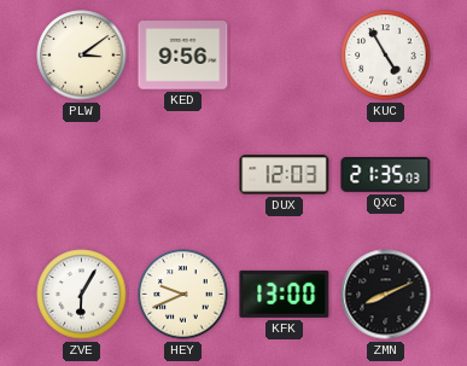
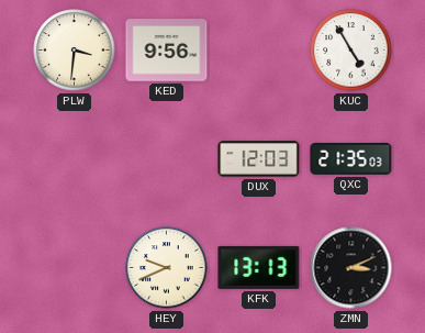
PLW: 3:09 -> 3:31 (75, 51)
ZVE: 6:05 -> none (82, 295)
KFK: 13:00 -> 13:13 (259, 267)
ZMN: 8:11 -> 3:11 (351, 268)
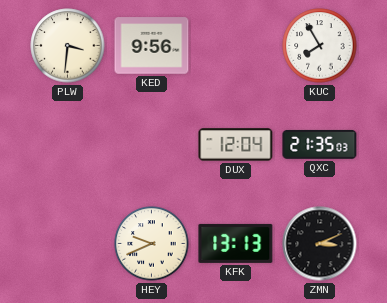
KUC: 4:55 -> 7:55 (320, 46)
DUX: 12:03 -> 12:04 (236, 145)
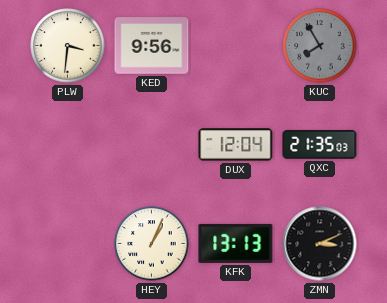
KUC dial: white -> grey (320, 46)
HEY: 9:41 -> 1:04 (152, 244)
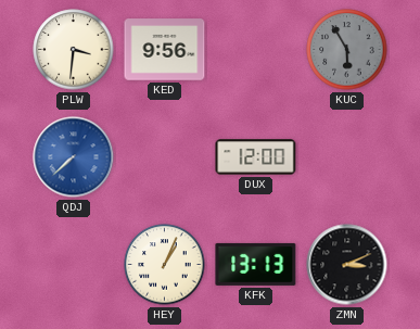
KUC: 7:55 -> 5:55 (347, 50)
QDJ: none -> 7:38 (74, 157)
DUX: 12:04 -> 12:00 (256, 157)
QXC: 21:35 -> none (320, 144)
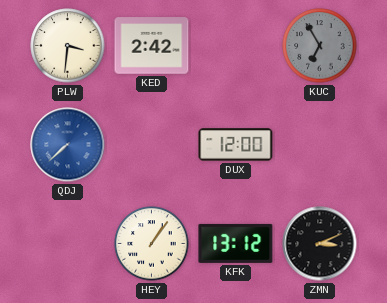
KED: 9:56 -> 2:42 (152, 46)
KUC: 5:55 -> 6:55 (320, 46)
HEY: 1:04 -> 1:06 (152, 244)
KFK: 13:13 -> 13:12 (236, 243)
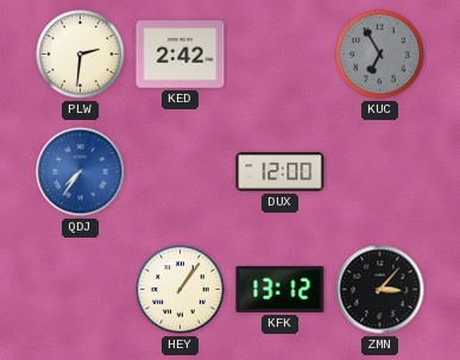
PLW: 3:31 -> 2:31 (81, 55)
QDJ: 7:38 -> 7:36 (81, 172)
ZMN: 3:11 -> 3:07 (380, 290)
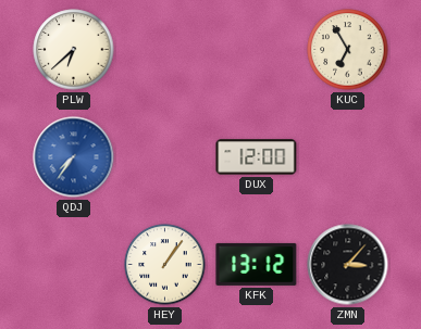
PLW: 2:31 -> 6:38 (74, 50)
KED: 2:42 -> none (181, 55)
KUC dial: grey -> cream (348, 50)
